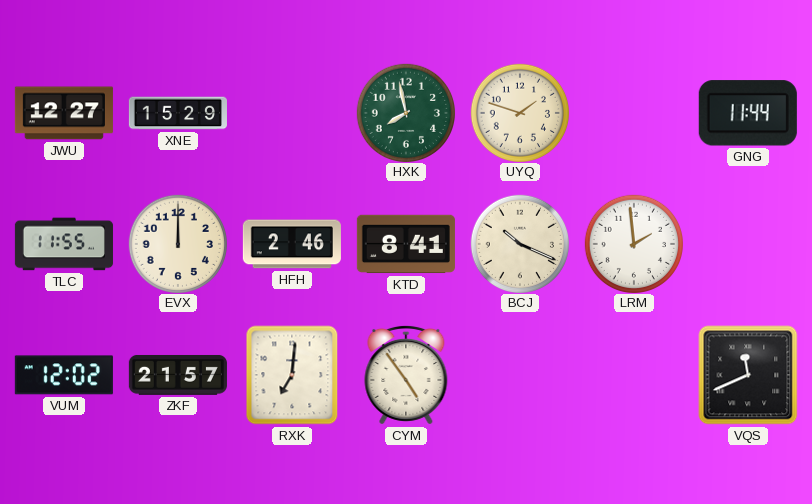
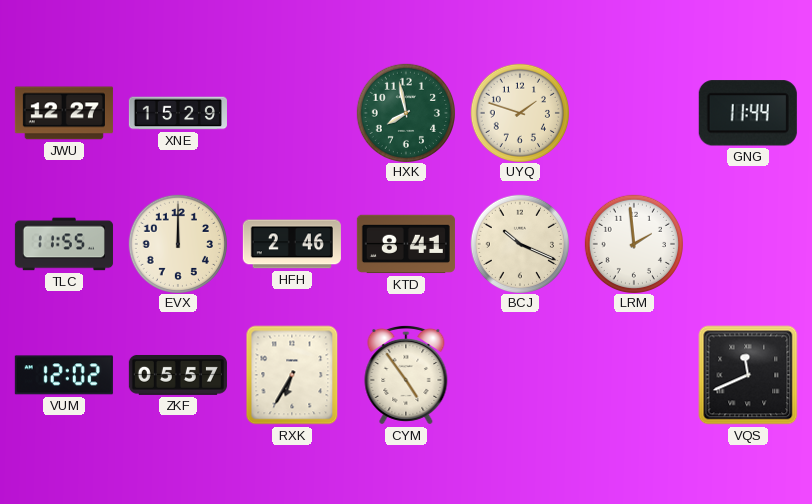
ZKF: 21:57 -> 05:57 (178, 375)
RXK: 7:01 -> 6:35 (292, 375)
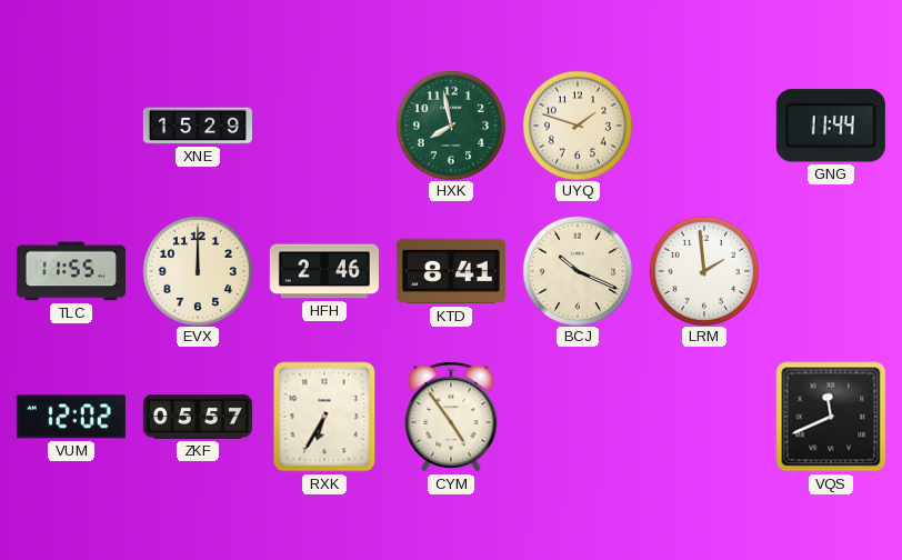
JWU: 12:27 -> none (64, 113)
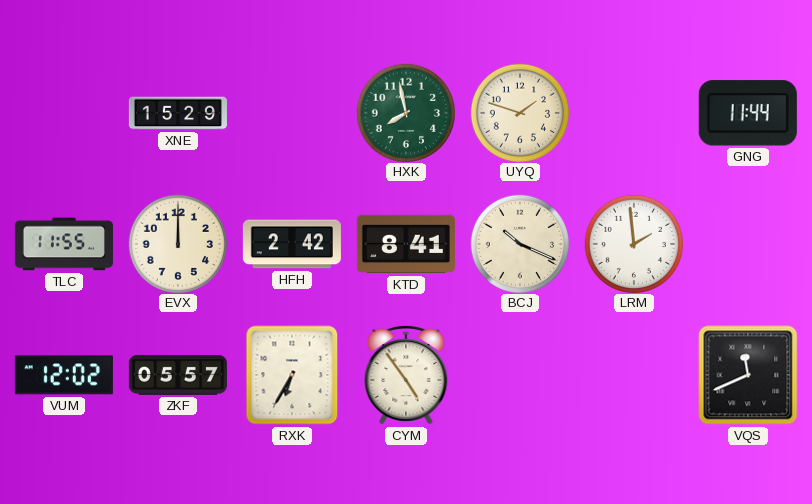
HFH: 2:46 -> 2:42 (292, 244)
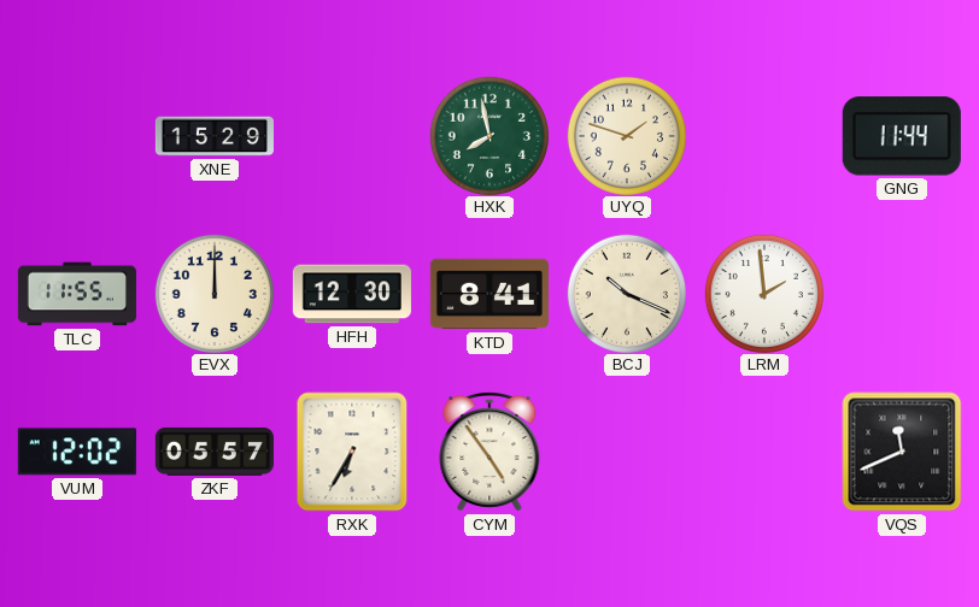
HFH: 2:42 -> 12:30 (352, 294)
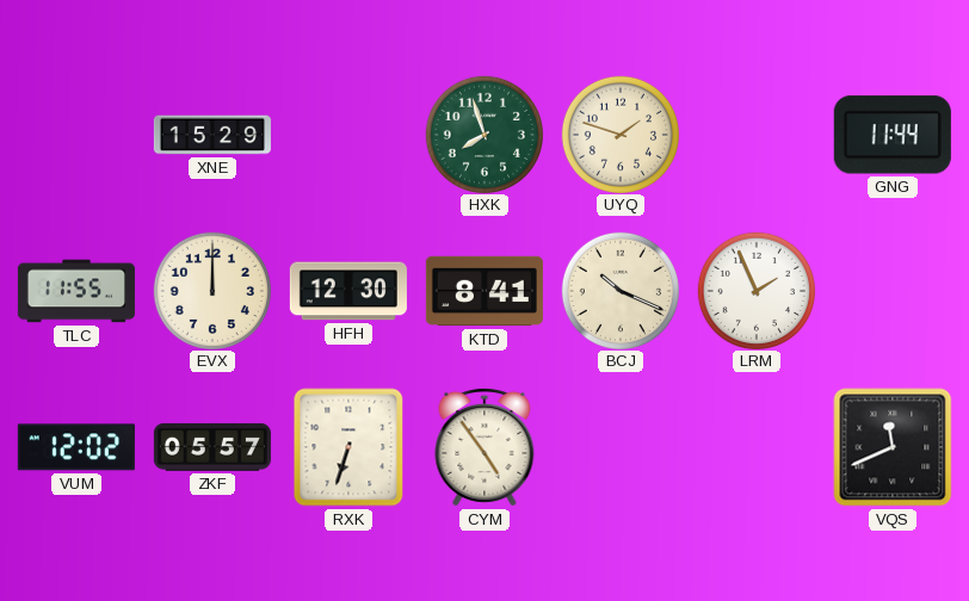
HXK: 7:58 -> 7:57 (483, 134)
LRM: 1:59 -> 1:56 (755, 290)
RXK: 6:35 -> 6:33 (348, 447)
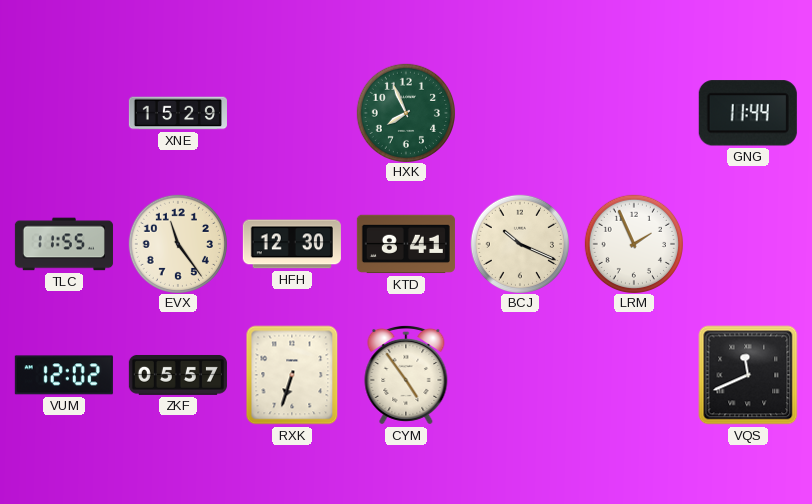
HXK: 7:57 -> 7:56 (405, 112)
UYQ: 1:48 -> none (619, 134)
EVX: 12:00 -> 11:24 (177, 243)
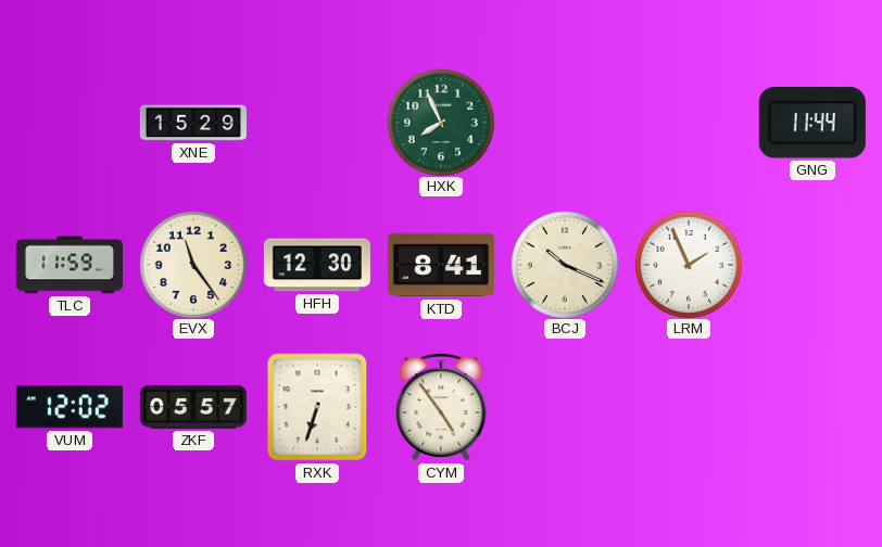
TLC: 11:55 -> 11:59 (70, 265)
VQS: 11:41 -> none (748, 375)
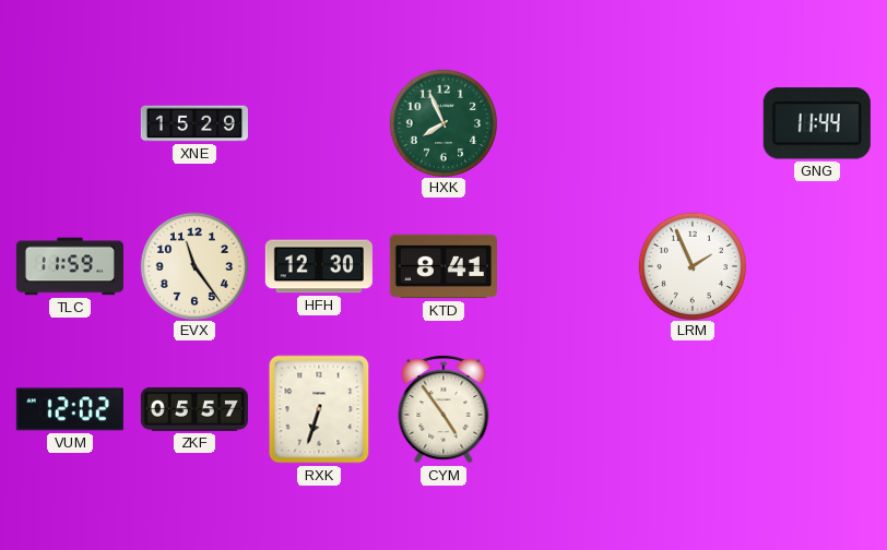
BCJ: 10:19 -> none (564, 264)
